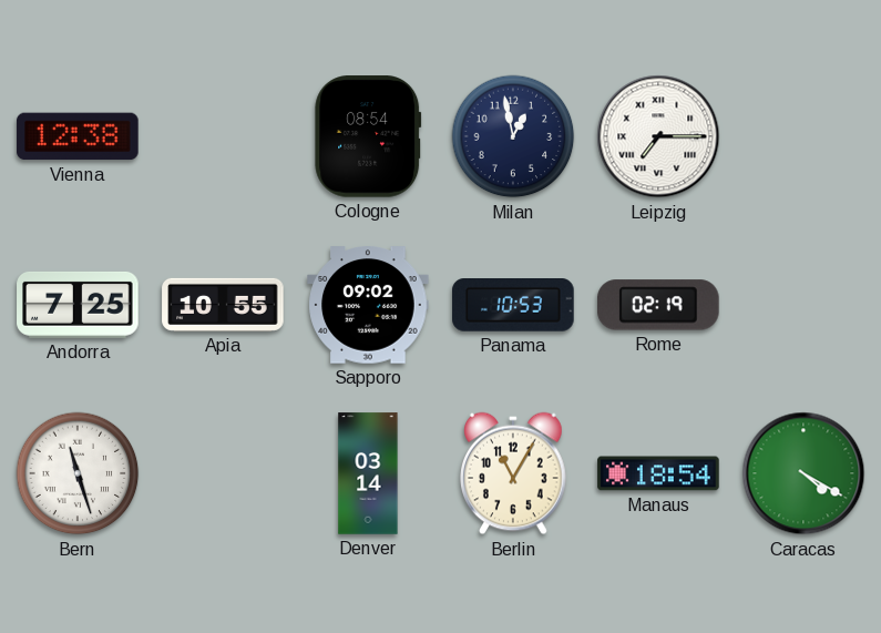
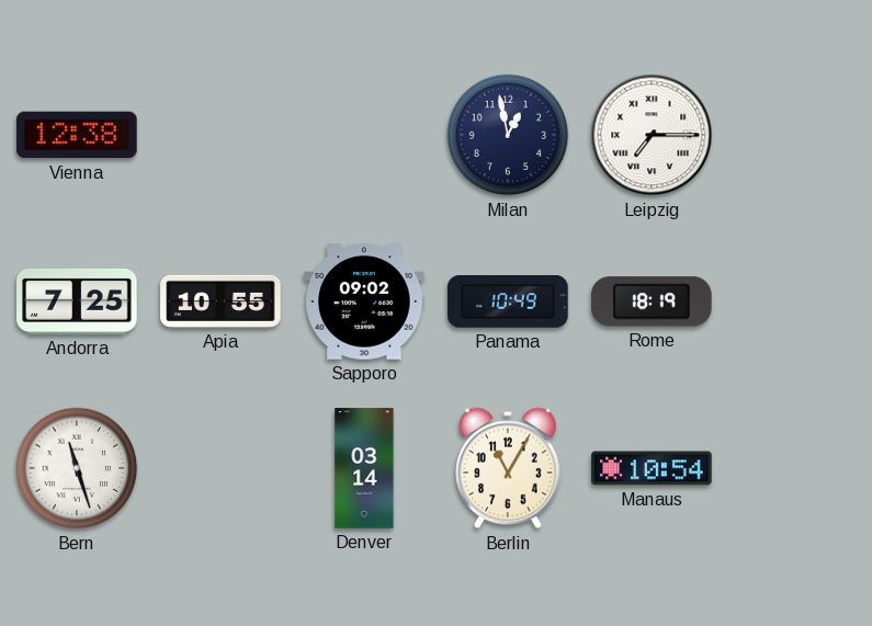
Cologne: 08:54 -> none (368, 136)
Panama: 10:53 -> 10:49 (508, 303)
Rome: 02:19 -> 18:19 (652, 301)
Manaus: 18:54 -> 10:54 (652, 468)
Caracas: 4:20 -> none (803, 473)
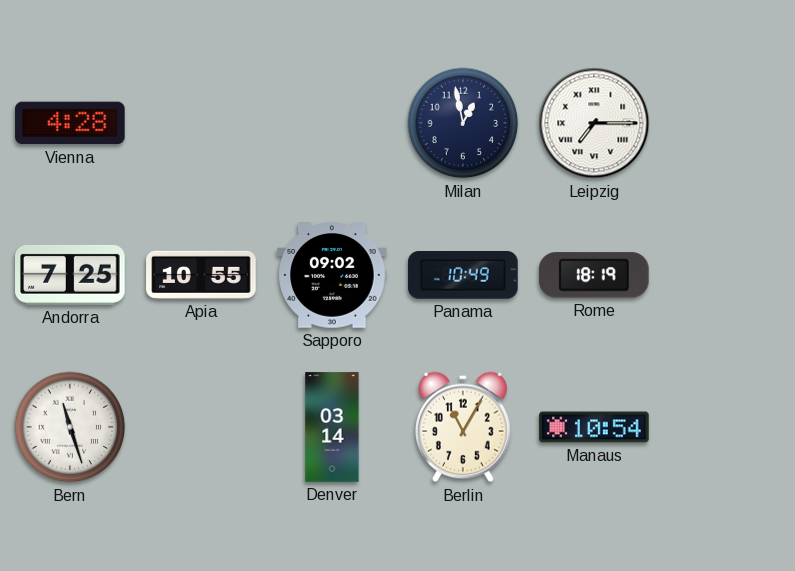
Vienna: 12:38 -> 4:28 (70, 123)
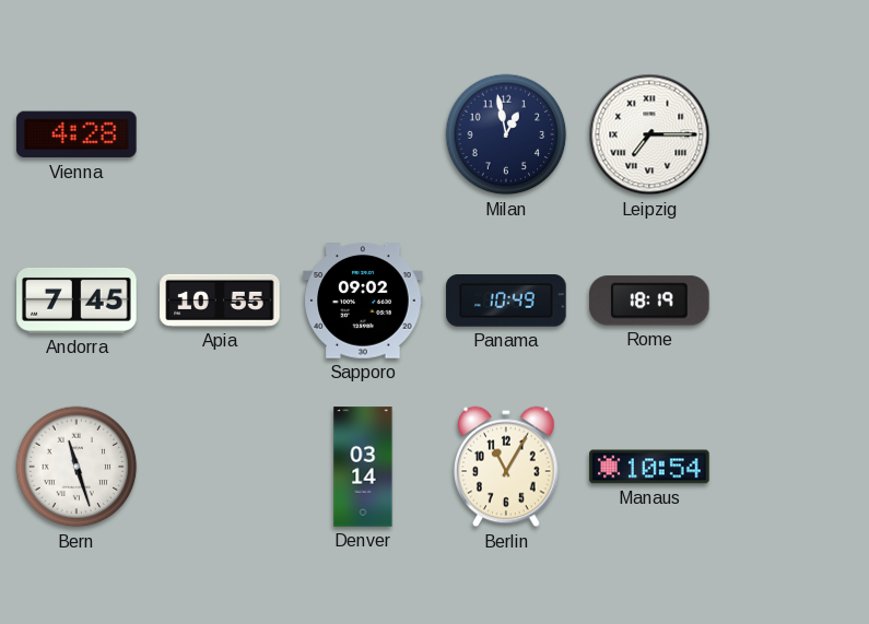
Andorra: 7:25 -> 7:45 (77, 301)
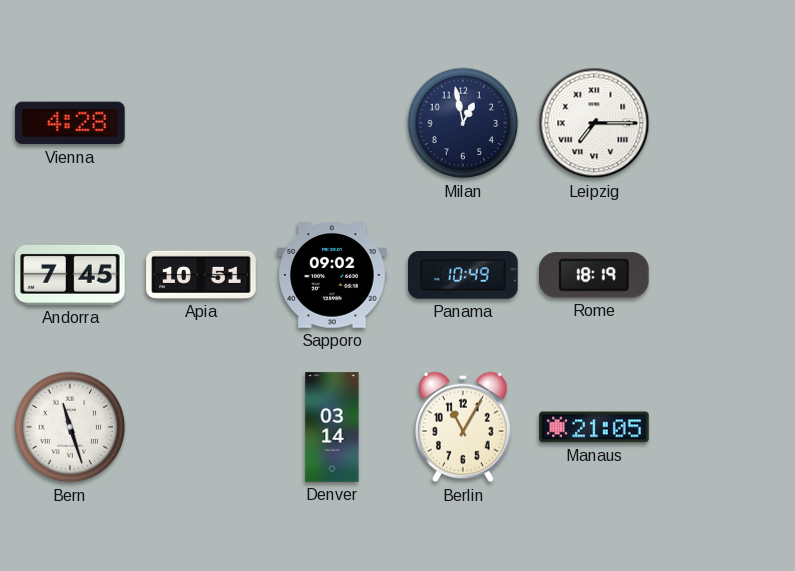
Apia: 10:55 -> 10:51 (201, 275)
Manaus: 10:54 -> 21:05 (594, 427)
